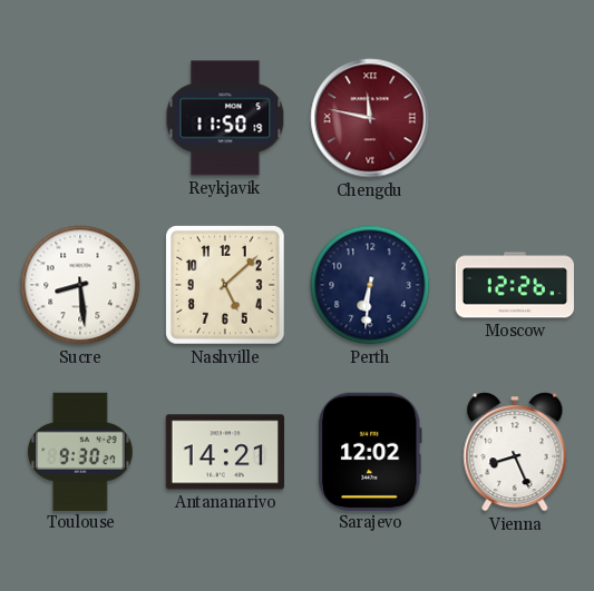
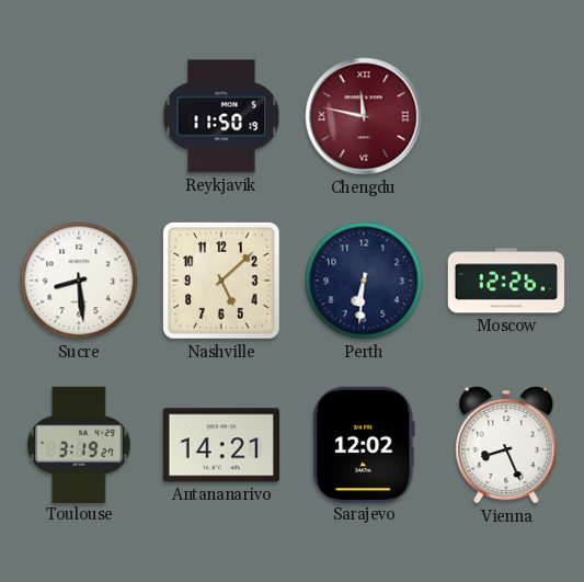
Toulouse: 9:30 -> 3:19 (79, 444)
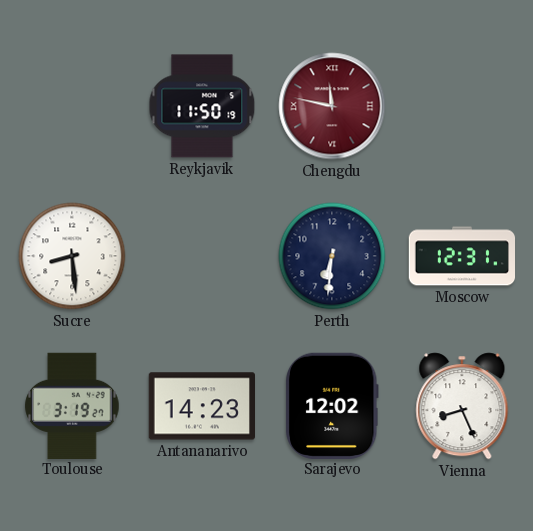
Nashville: 5:08 -> none (222, 282)
Moscow: 12:26 -> 12:31 (462, 256)
Antananarivo: 14:21 -> 14:23 (201, 406)
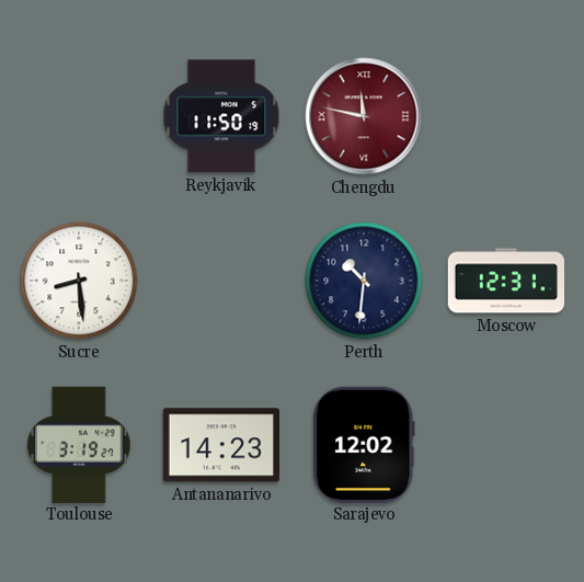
Perth: 6:31 -> 10:31 (364, 281)
Vienna: 8:26 -> none (462, 406)
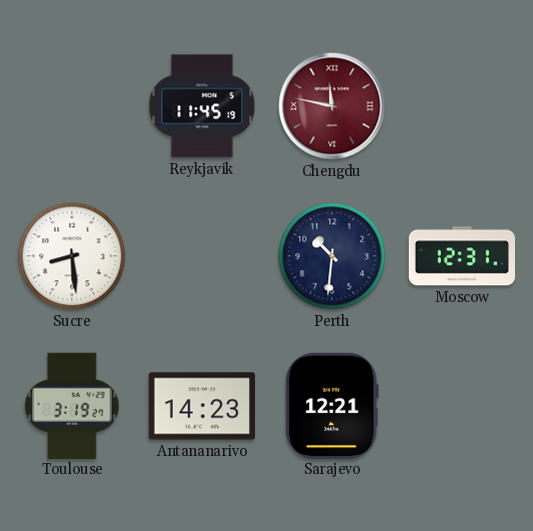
Reykjavik: 11:50 -> 11:45 (202, 106)
Sarajevo: 12:02 -> 12:21 (332, 405)
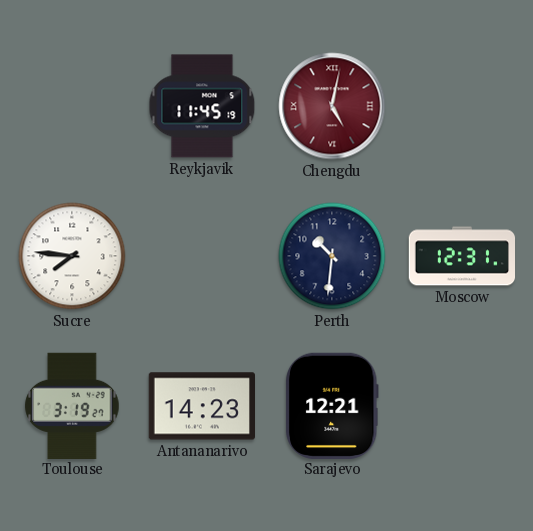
Chengdu: 11:47 -> 5:02 (332, 106)
Sucre: 8:29 -> 7:46 (72, 256)
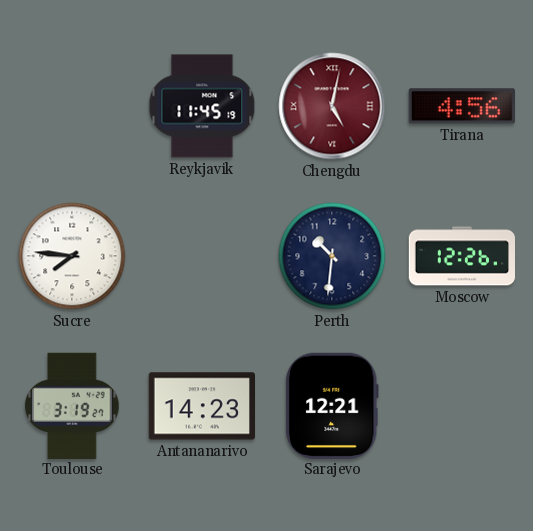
Tirana: none -> 4:56 (462, 106)
Moscow: 12:31 -> 12:26 (462, 256)
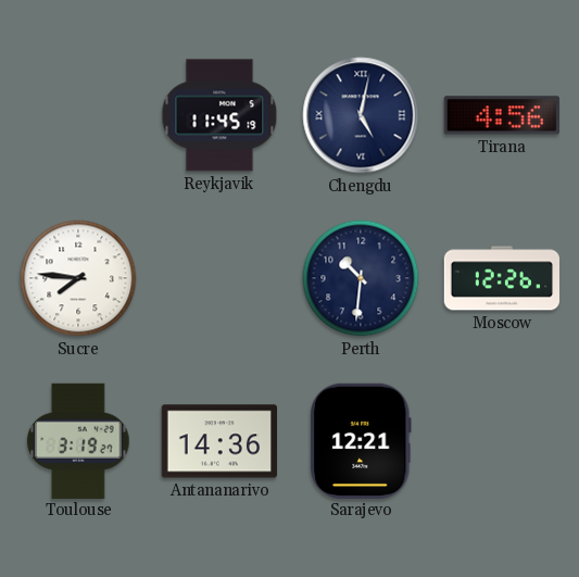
Chengdu dial: burgundy -> navy (361, 115)
Antananarivo: 14:23 -> 14:36 (218, 441)
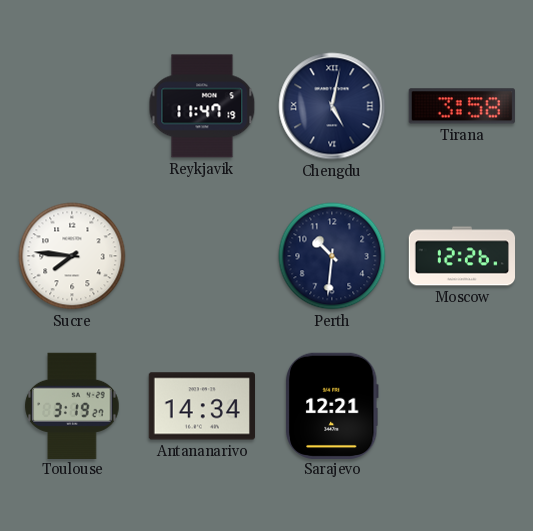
Reykjavik: 11:45 -> 11:47 (202, 106)
Tirana: 4:56 -> 3:58 (462, 106)
Antananarivo: 14:36 -> 14:34 (201, 406)
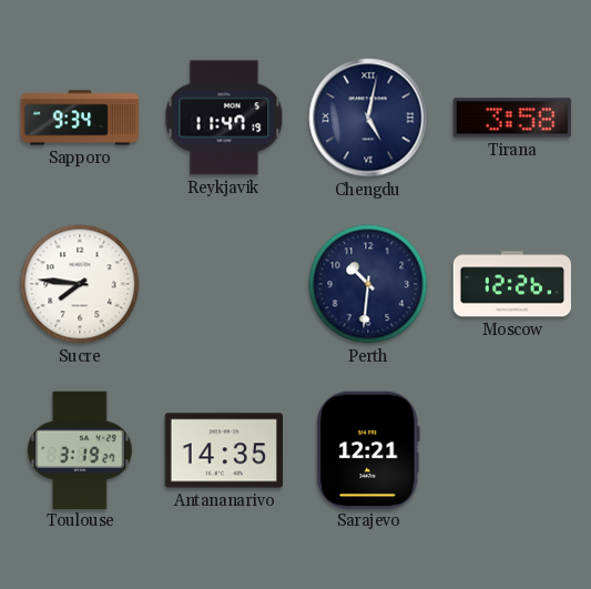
Sapporo: none -> 9:34 (80, 118)
Antananarivo: 14:34 -> 14:35 (223, 450)
